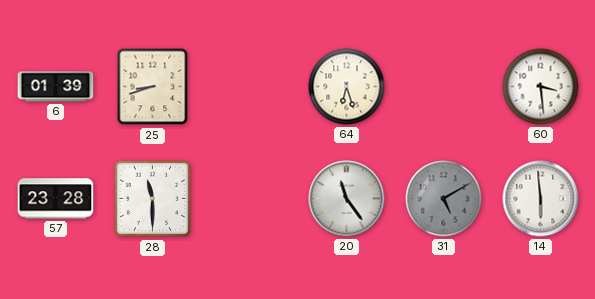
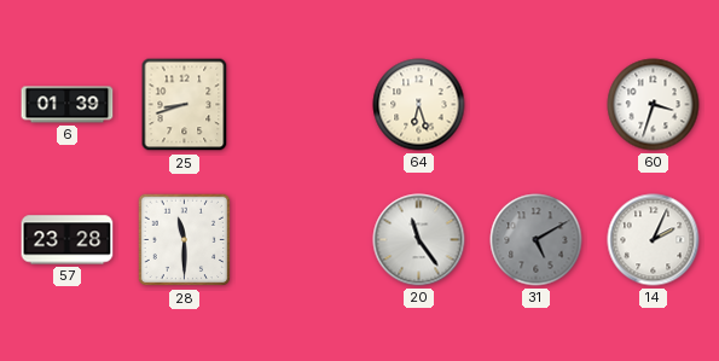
60: 3:29 -> 3:33 (654, 105)
14: 5:59 -> 2:04 (654, 240)
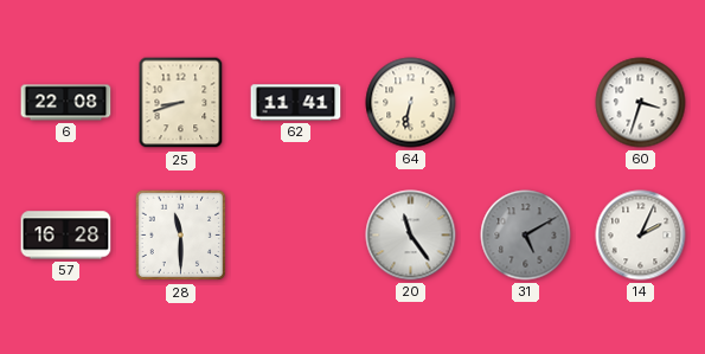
6: 01:39 -> 22:08 (66, 103)
62: none -> 11:41 (296, 103)
64: 6:27 -> 6:32 (411, 103)
57: 23:28 -> 16:28 (66, 236)
